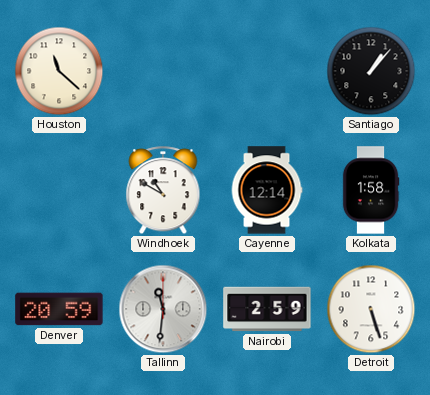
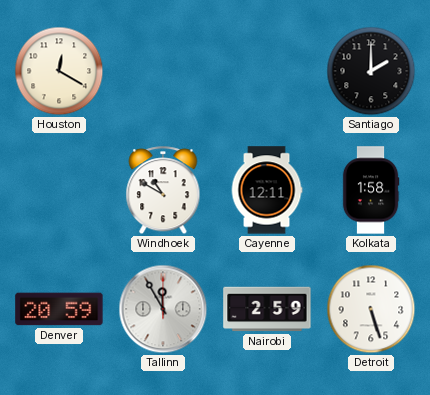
Houston: 11:22 -> 12:20 (59, 71)
Santiago: 1:07 -> 2:00 (371, 71)
Cayenne: 12:14 -> 12:11 (267, 190)
Tallinn: 11:31 -> 11:55 (163, 309)
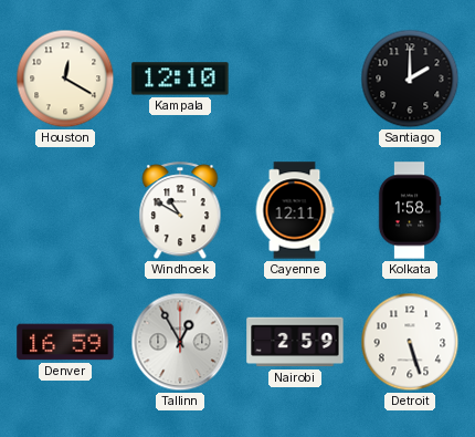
Kampala: none -> 12:10 (180, 79)
Denver: 20:59 -> 16:59 (65, 342)
Tallinn: 11:55 -> 12:55 (180, 342)
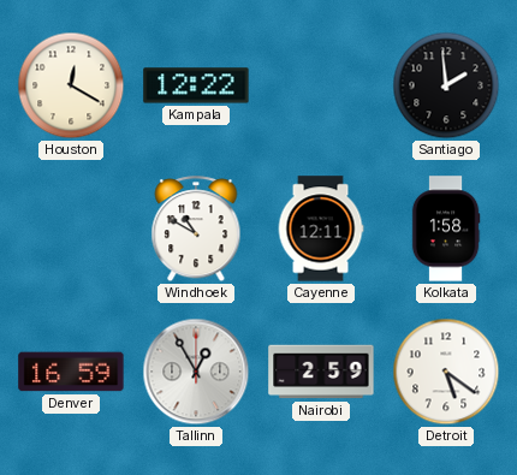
Kampala: 12:10 -> 12:22 (196, 85)
Santiago: 2:00 -> 1:59 (446, 85)
Detroit: 5:27 -> 5:21 (446, 372)
